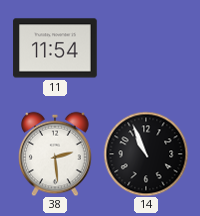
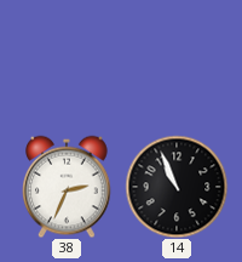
11: 11:54 -> none (55, 48)
38: 2:29 -> 2:34 (67, 187)
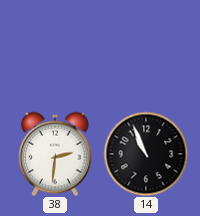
38: 2:34 -> 2:31 (55, 154)
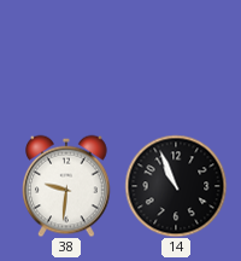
38: 2:31 -> 9:31 (66, 186)
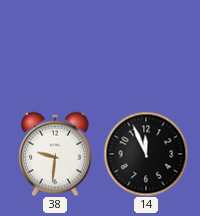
14: 10:56 -> 11:56 (146, 154)
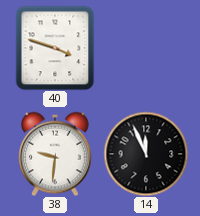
40: none -> 3:48 (55, 48)
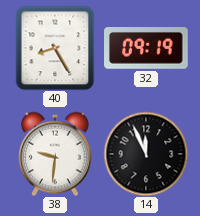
40: 3:48 -> 8:25 (55, 48)
32: none -> 09:19 (146, 49)
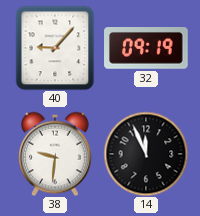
40: 8:25 -> 9:07 (55, 48)
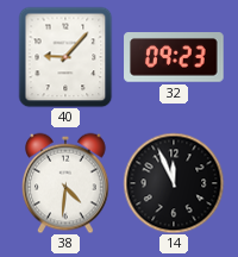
32: 09:19 -> 09:23 (174, 58)
38: 9:31 -> 4:31 (65, 183)
